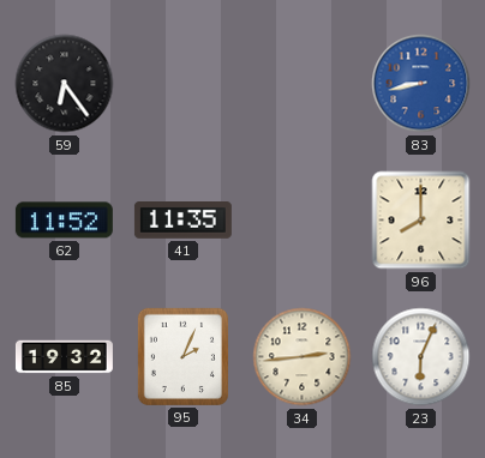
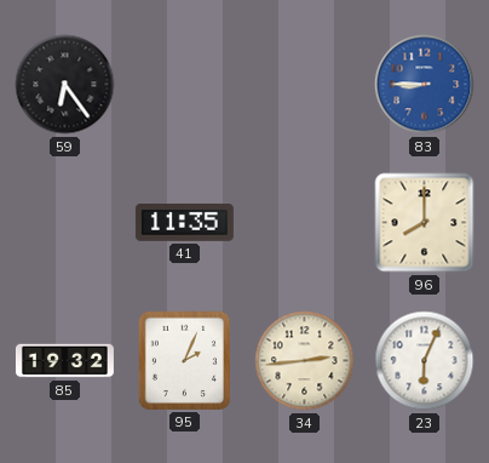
83: 8:43 -> 8:45 (425, 85)
62: 11:52 -> none (64, 221)
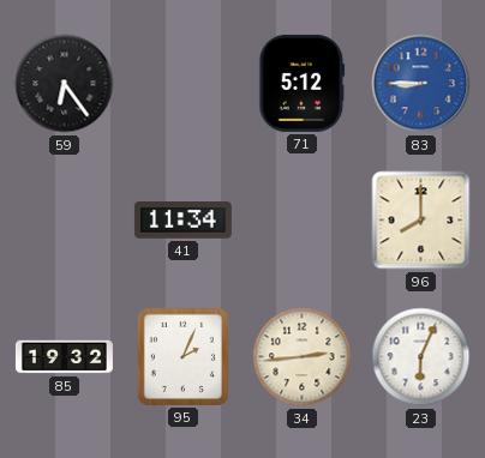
71: none -> 5:12 (303, 83)
41: 11:35 -> 11:34 (182, 221)
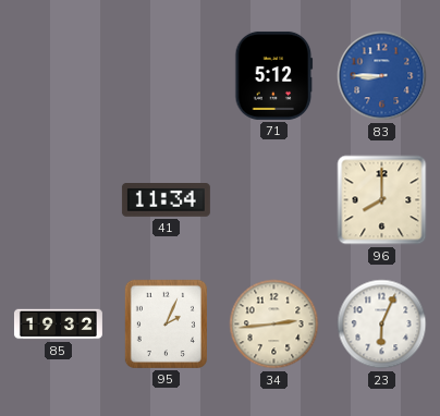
59: 6:24 -> none (65, 84)
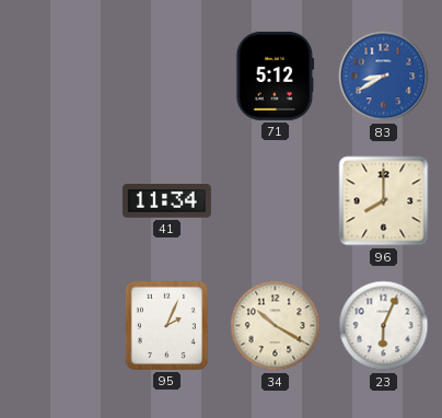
83: 8:45 -> 8:40 (384, 77)
85: 19:32 -> none (58, 325)
34: 2:44 -> 10:20 (276, 326)
